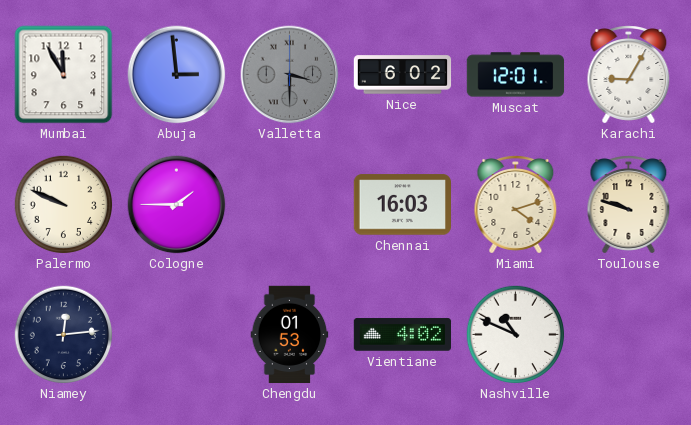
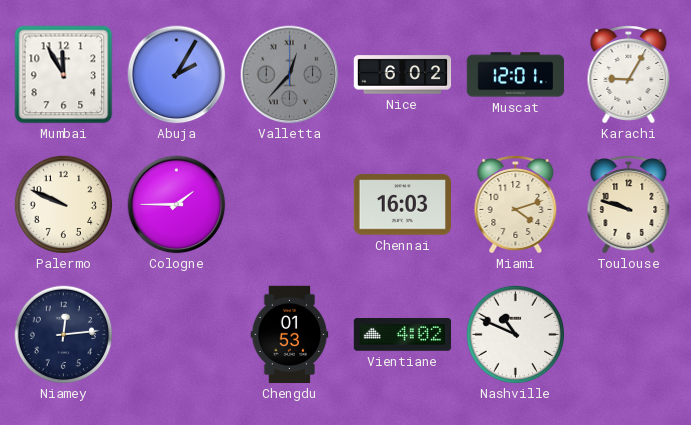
Abuja: 2:59 -> 2:05 (177, 75)
Valletta: 3:30 -> 12:37 (290, 75)
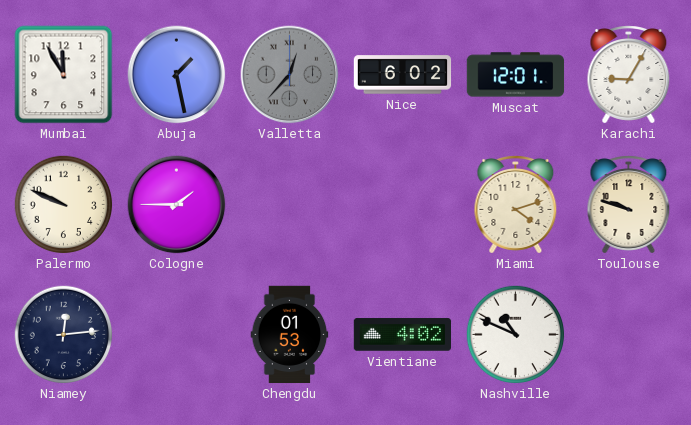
Abuja: 2:05 -> 1:28 (177, 75)
Chennai: 16:03 -> none (402, 205)
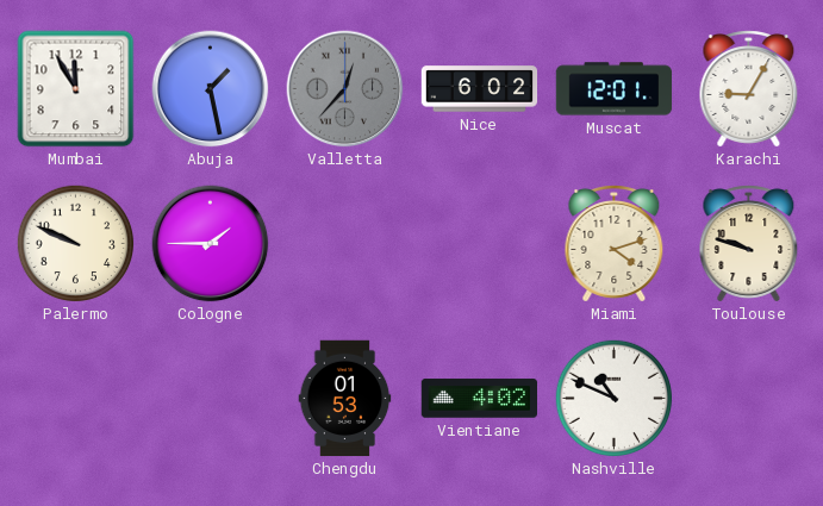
Niamey: 12:14 -> none (64, 335)
